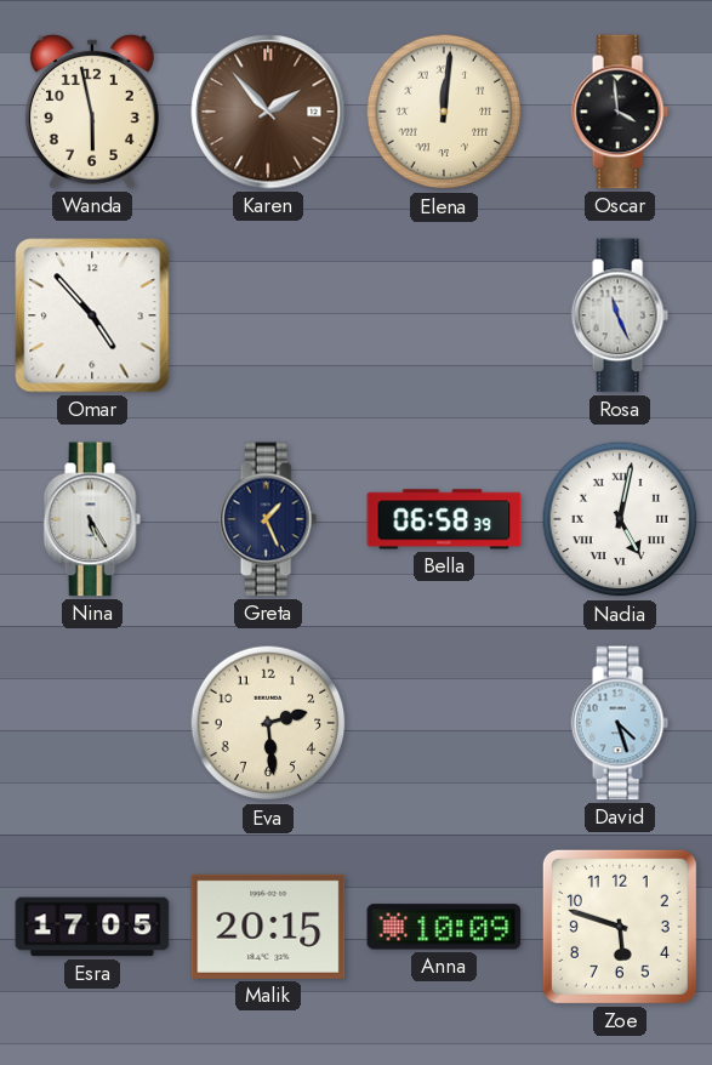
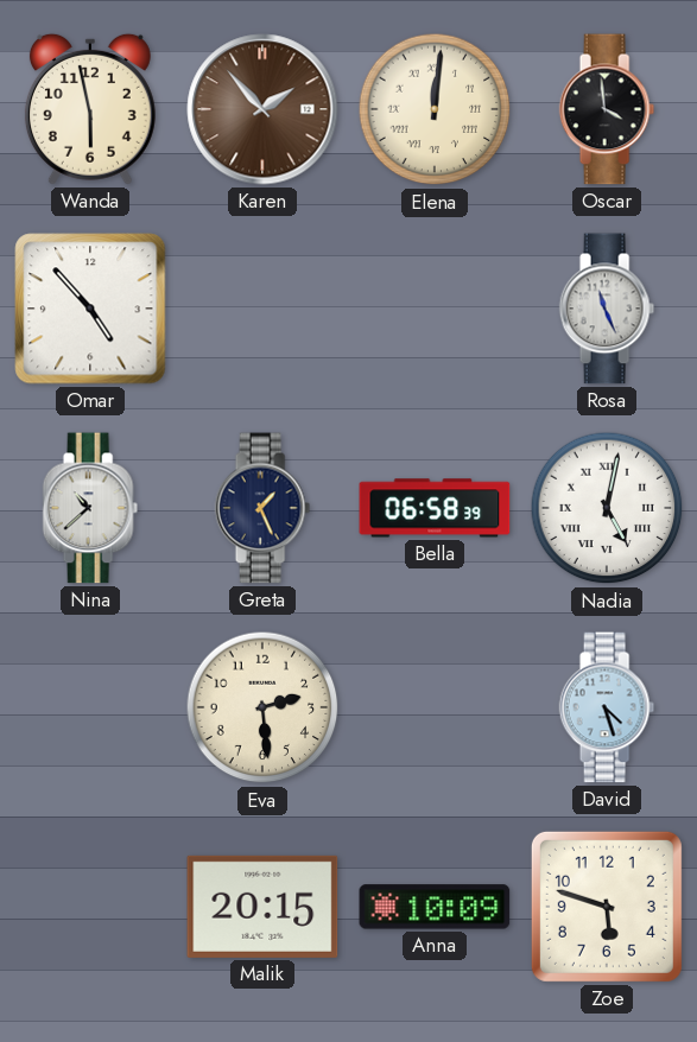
Nina: 5:25 -> 10:38 (90, 508)
Esra: 17:05 -> none (92, 927)
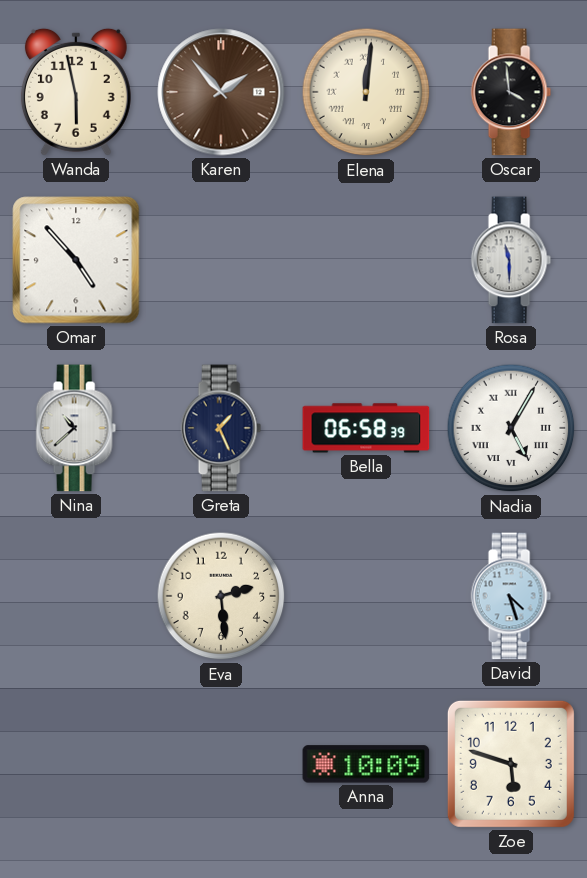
Rosa: 11:26 -> 11:30 (511, 260)
Nadia: 5:02 -> 5:05 (511, 428)
Malik: 20:15 -> none (262, 907)
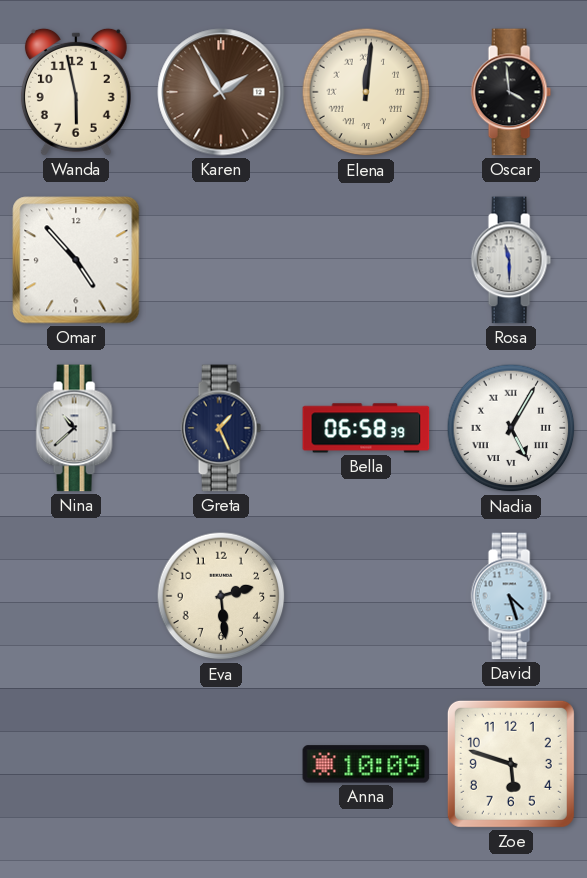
Karen: 1:53 -> 1:55 (221, 92)
